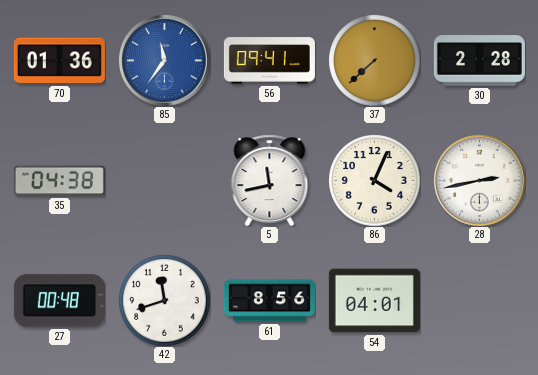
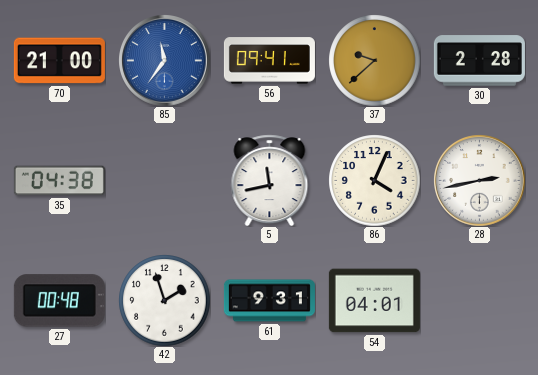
70: 01:36 -> 21:00 (59, 61)
37: 7:38 -> 9:38 (374, 60)
42: 11:42 -> 1:57 (164, 300)
61: 8:56 -> 9:31 (269, 301)
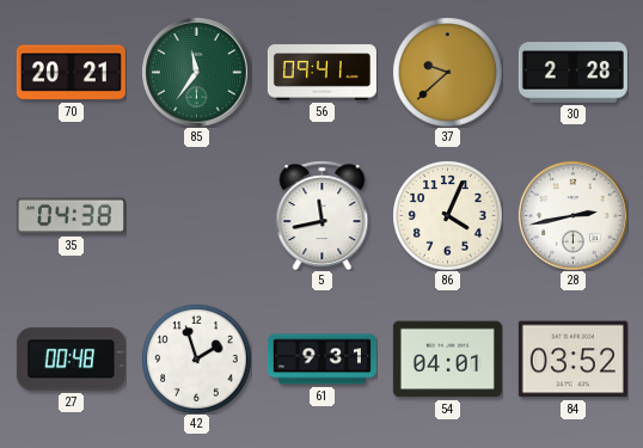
70: 21:00 -> 20:21 (71, 73)
85 dial: blue -> green (196, 72)
84: none -> 03:52 (572, 360)
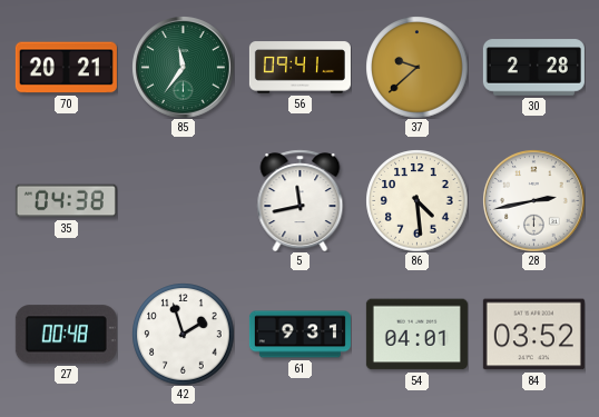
86: 4:04 -> 4:29 (416, 200)
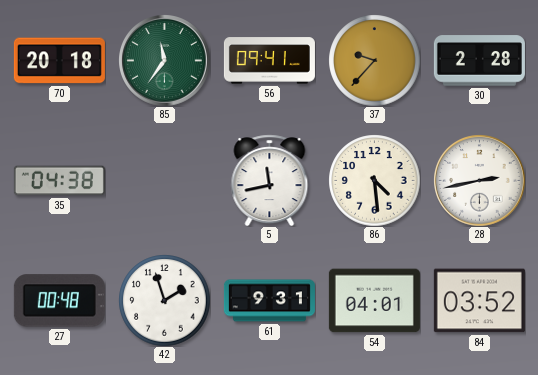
70: 20:21 -> 20:18 (59, 61)
37: 9:38 -> 9:37 (374, 60)
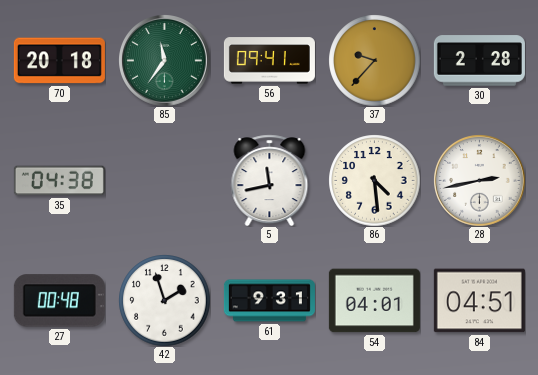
84: 03:52 -> 04:51 (479, 301)
